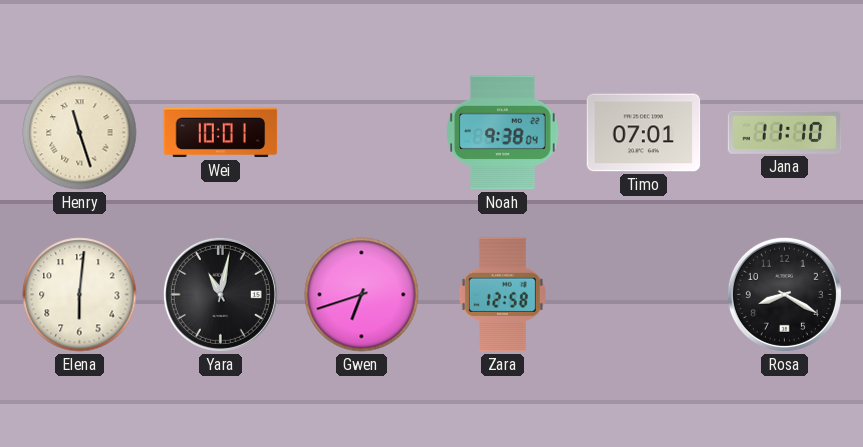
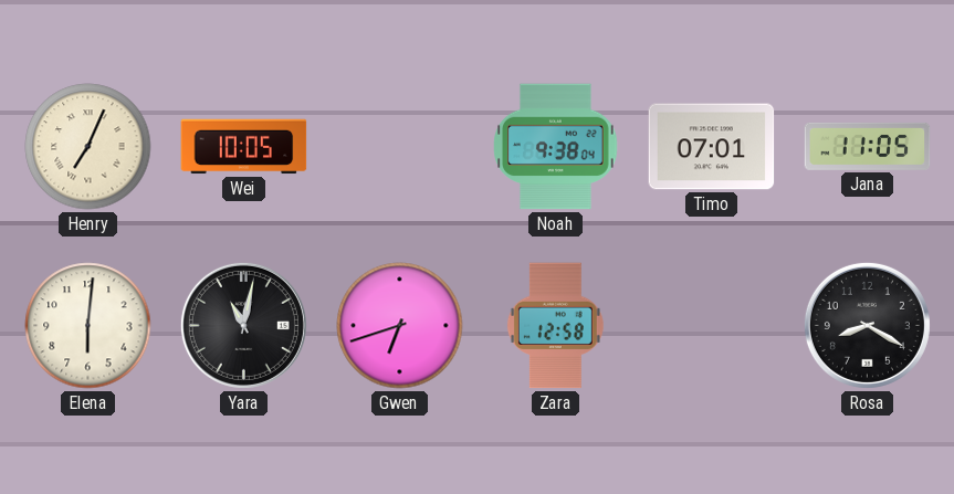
Henry: 11:27 -> 7:04 (88, 147)
Wei: 10:01 -> 10:05 (244, 147)
Jana: 11:10 -> 11:05 (868, 146)
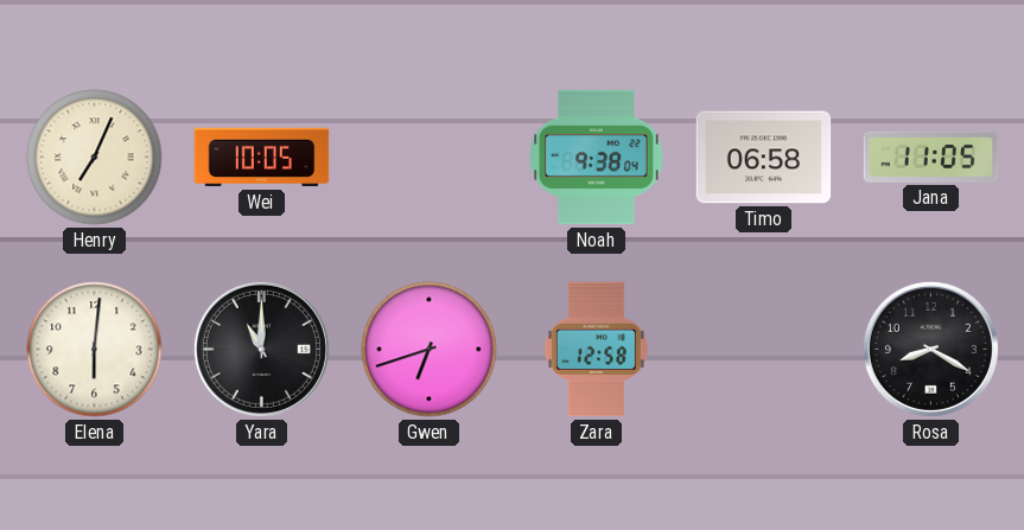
Timo: 07:01 -> 06:58 (764, 158)
Yara: 11:02 -> 11:00 (261, 349)
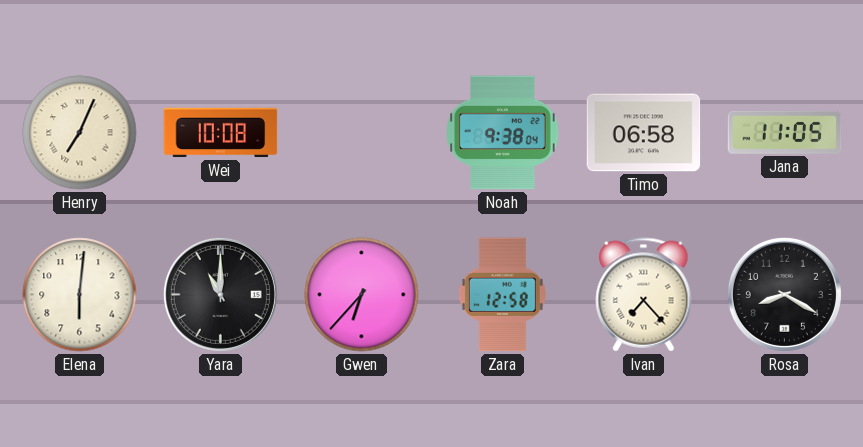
Wei: 10:05 -> 10:08 (221, 133)
Gwen: 6:42 -> 6:37 (362, 295)
Ivan: none -> 7:23 (644, 295)
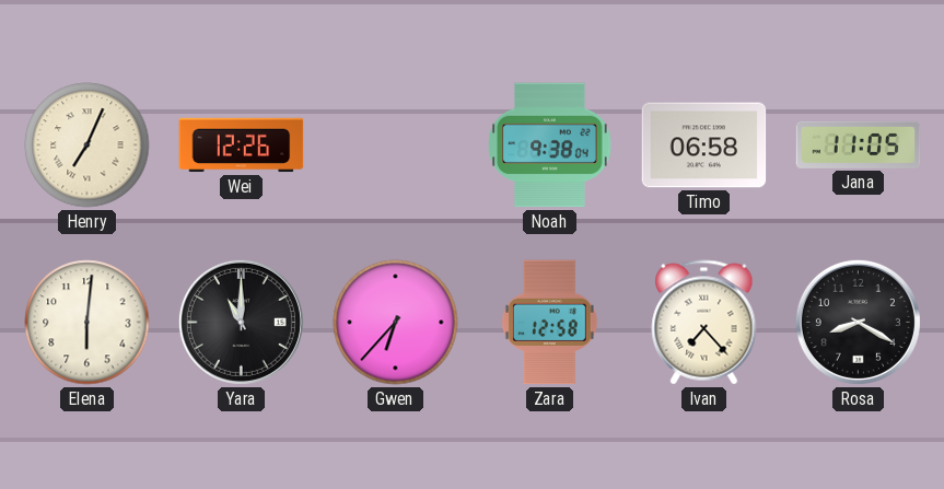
Wei: 10:08 -> 12:26 (242, 145)
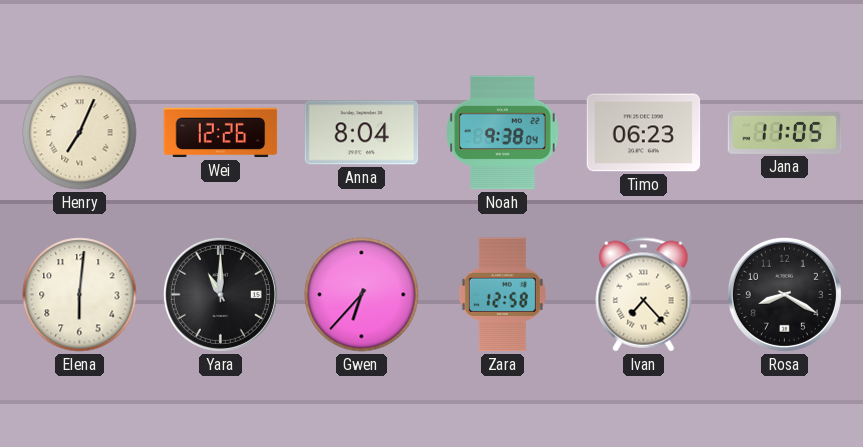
Anna: none -> 8:04 (362, 133)
Timo: 06:58 -> 06:23 (644, 133)
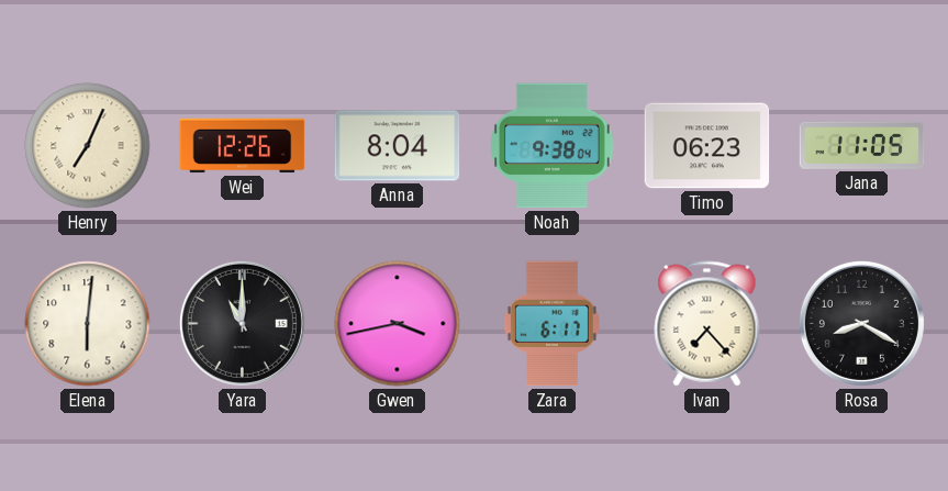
Gwen: 6:37 -> 3:43 (398, 324)
Zara: 12:58 -> 6:17 (551, 324)
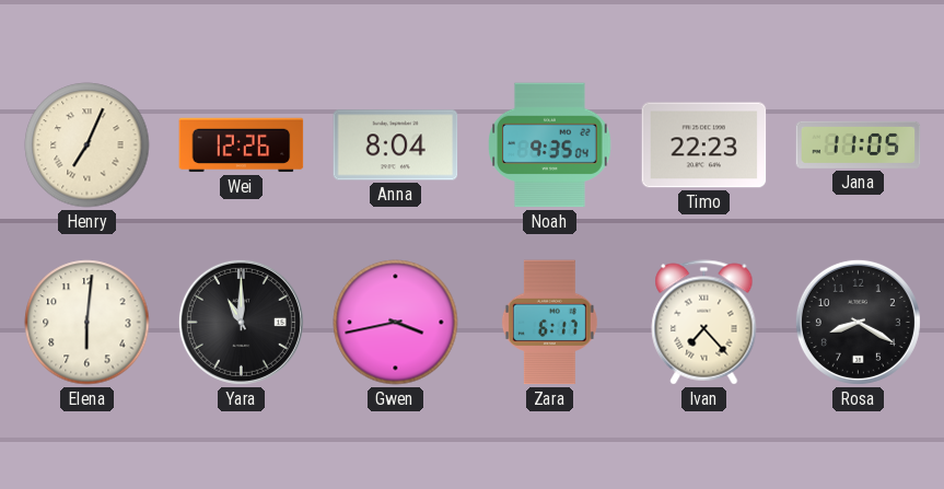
Noah: 9:38 -> 9:35 (550, 145)
Timo: 06:23 -> 22:23 (704, 145)
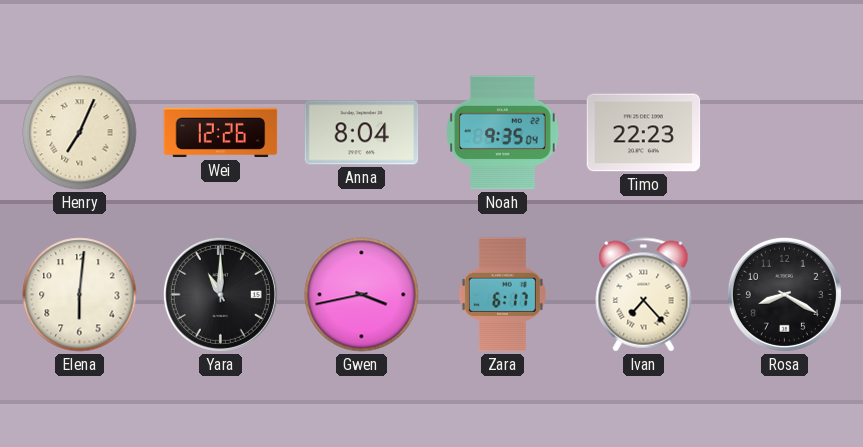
Jana: 11:05 -> none (859, 144)
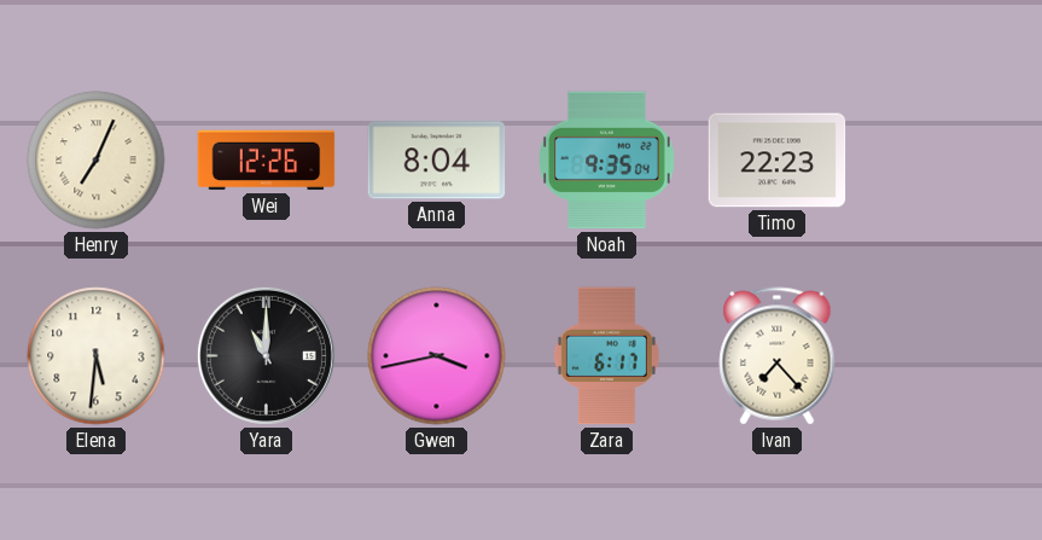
Elena: 6:01 -> 5:31 (97, 356)
Rosa: 8:20 -> none (784, 294)
